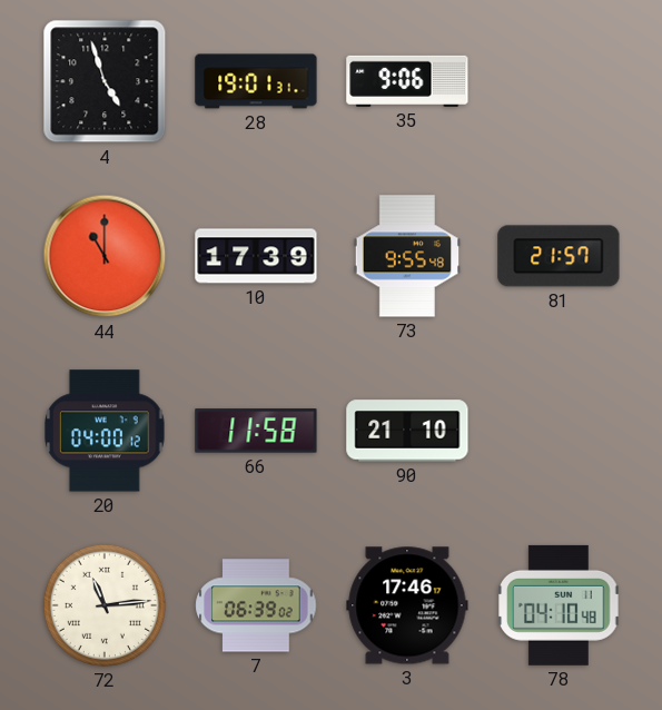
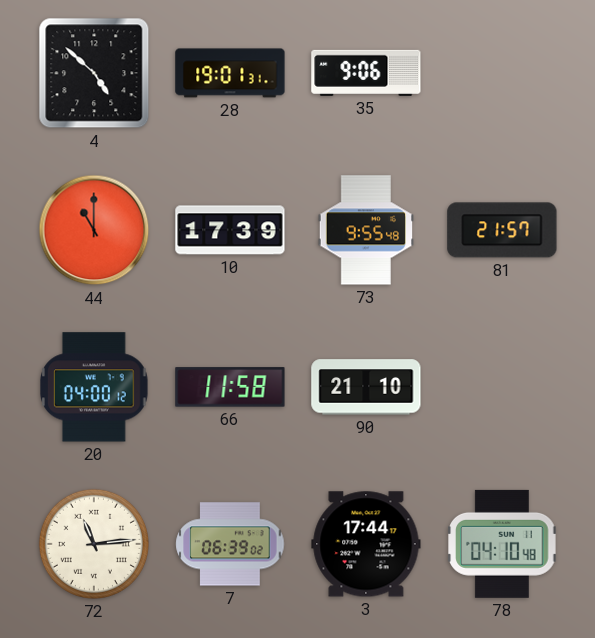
4: 4:57 -> 4:52 (94, 73)
3: 17:46 -> 17:44 (366, 544)
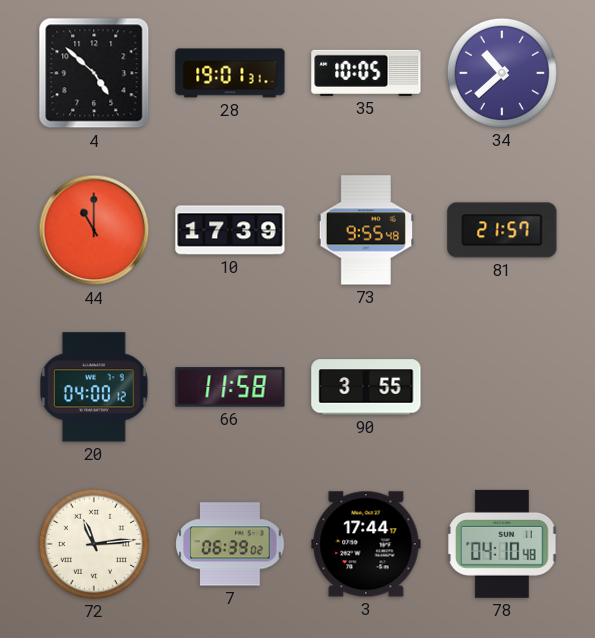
35: 9:06 -> 10:05 (366, 73)
34: none -> 10:38 (502, 73)
90: 21:10 -> 3:55 (366, 387)
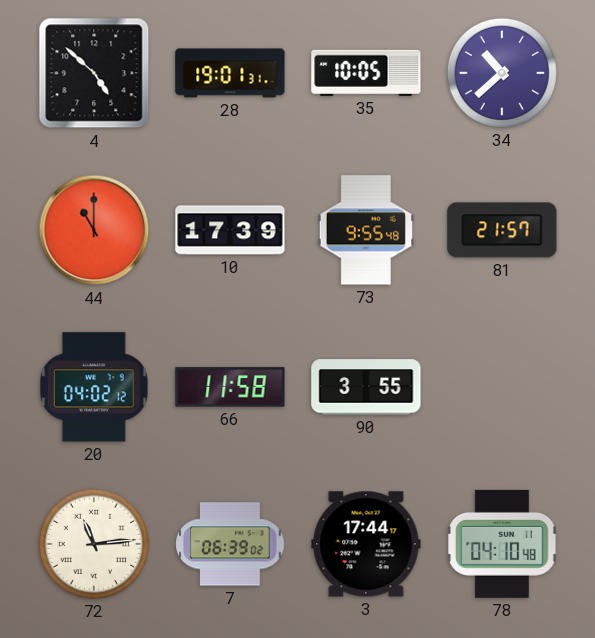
20: 04:00 -> 04:02 (94, 387)
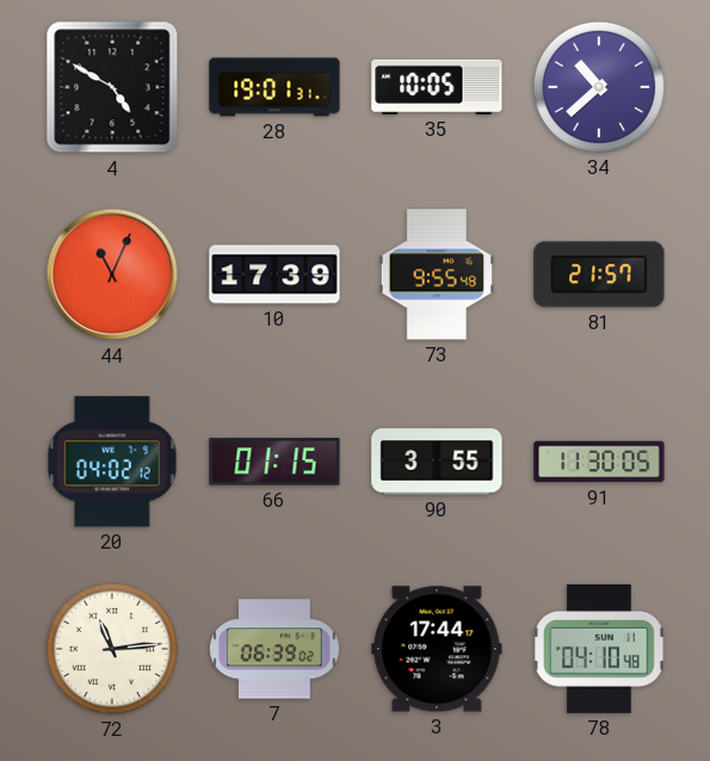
4: 4:52 -> 4:50 (112, 87)
44: 11:00 -> 11:04 (112, 274)
66: 11:58 -> 01:15 (274, 462)
91: none -> 11:30 (599, 462)
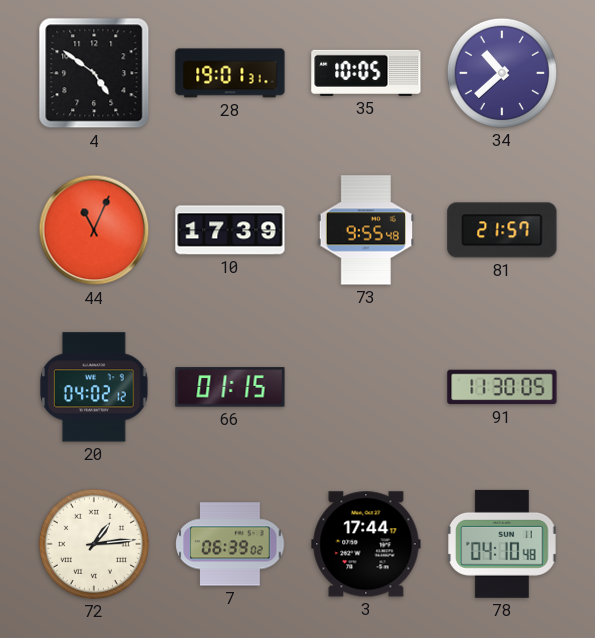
4: 4:50 -> 4:51 (94, 73)
90: 3:55 -> none (437, 462)
72: 11:14 -> 1:14 (94, 544)
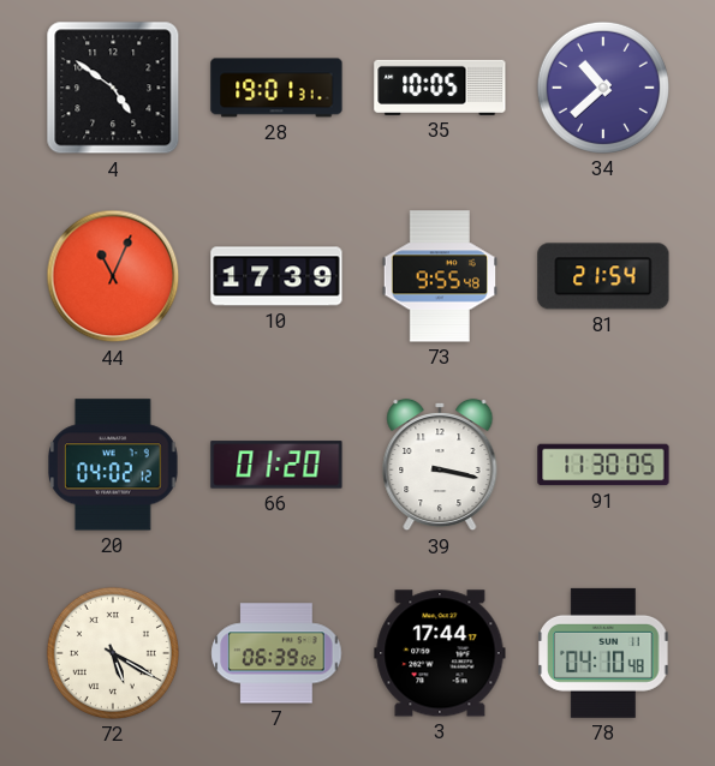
81: 21:57 -> 21:54 (603, 276)
66: 01:15 -> 01:20 (276, 465)
39: none -> 3:17 (440, 465)
72: 1:14 -> 5:20 (113, 653)
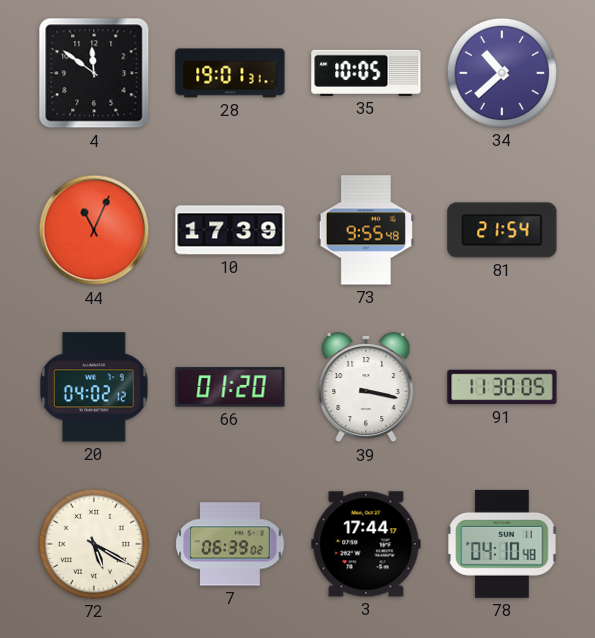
4: 4:51 -> 11:51 (94, 73)
